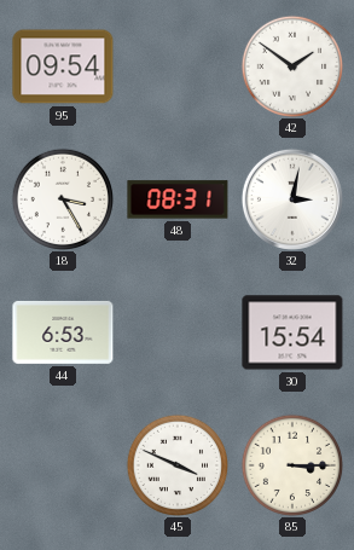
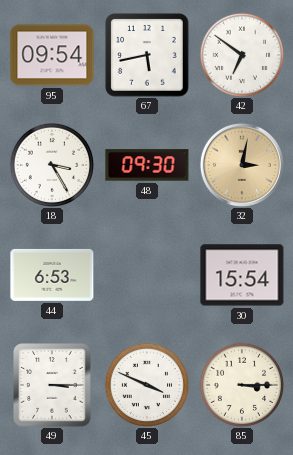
67: none -> 5:43 (147, 55)
42: 1:51 -> 6:51 (241, 54)
48: 08:31 -> 09:30 (147, 165)
32 dial: white -> champagne (242, 165)
49: none -> 3:15 (52, 385)
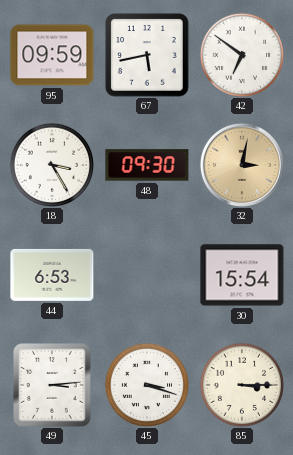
95: 09:54 -> 09:59 (52, 55)
49: 3:15 -> 3:14 (52, 385)
45: 3:49 -> 3:18 (146, 384)
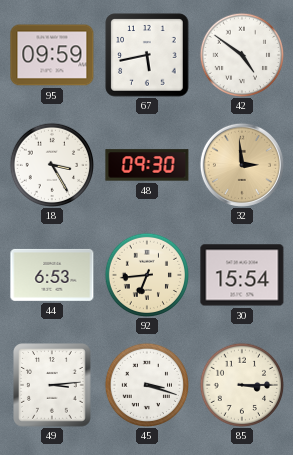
42: 6:51 -> 4:51 (241, 54)
32: 3:02 -> 2:59 (242, 165)
92: none -> 6:44 (146, 274)
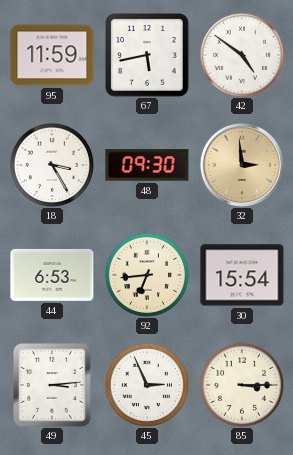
95: 09:59 -> 11:59 (52, 55)
45: 3:18 -> 2:56 (146, 384)
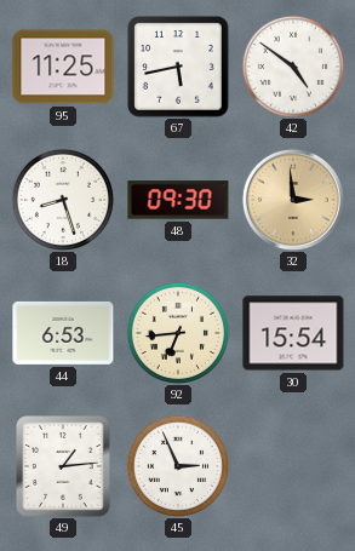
95: 11:59 -> 11:25 (63, 67)
18: 3:25 -> 8:27 (62, 199)
49: 3:14 -> 1:14 (63, 466)
85: 3:15 -> none (241, 384)
